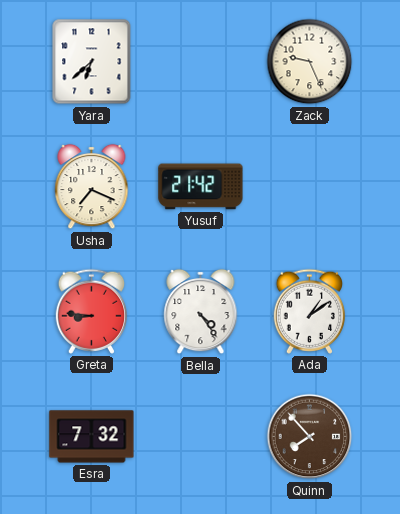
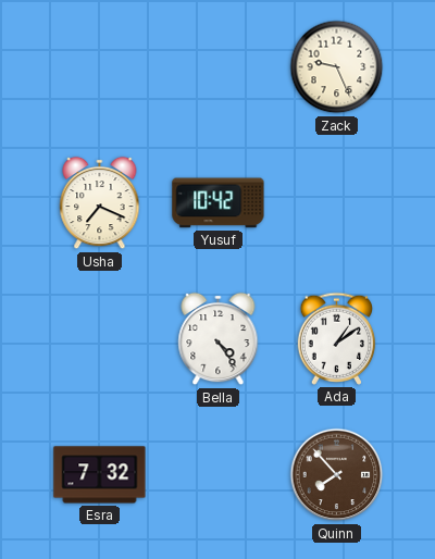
Yara: 6:38 -> none (92, 62)
Yusuf: 21:42 -> 10:42 (219, 203)
Greta: 8:46 -> none (91, 311)
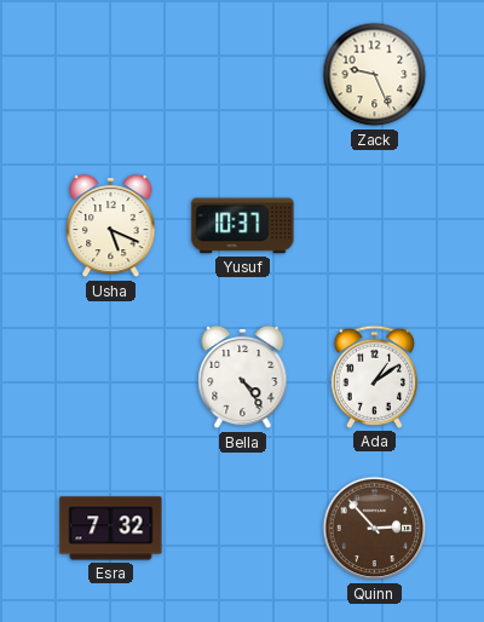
Usha: 7:19 -> 5:19 (111, 226)
Yusuf: 10:42 -> 10:37 (243, 226)
Quinn: 7:53 -> 2:53 (375, 529)
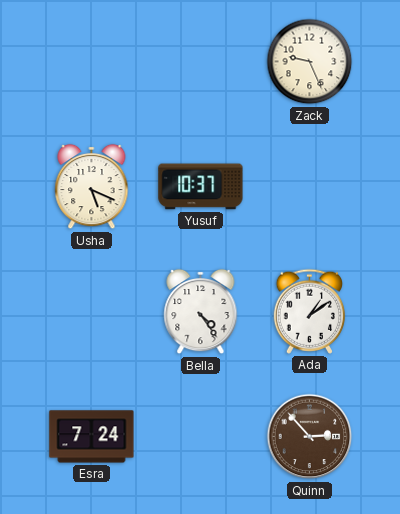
Esra: 7:32 -> 7:24 (92, 437)
